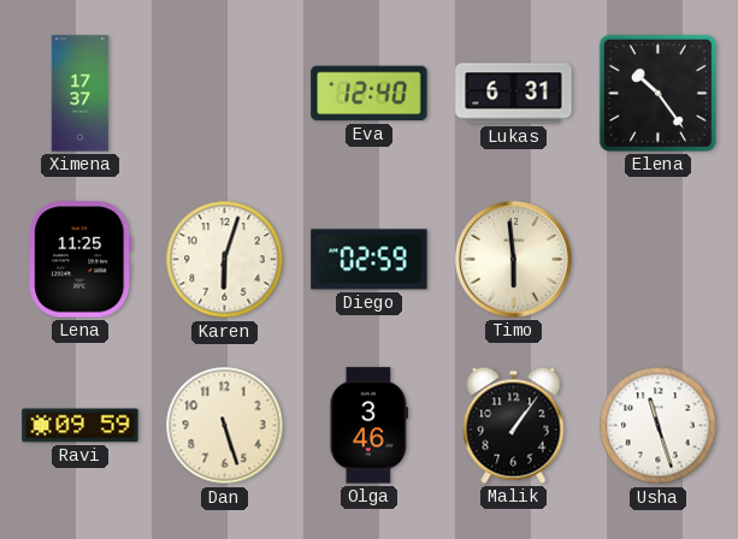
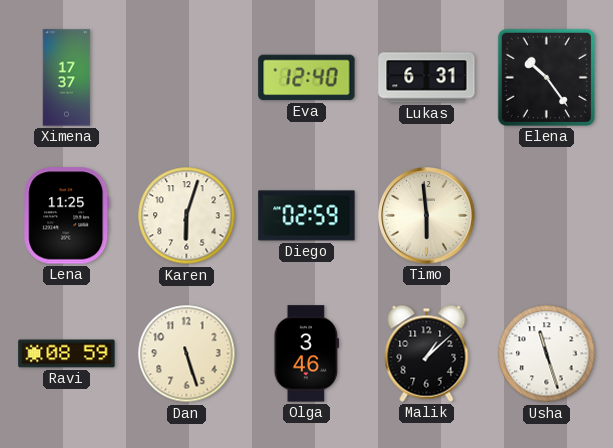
Ravi: 09:59 -> 08:59 (67, 354)
Malik: 1:06 -> 1:08 (427, 353)
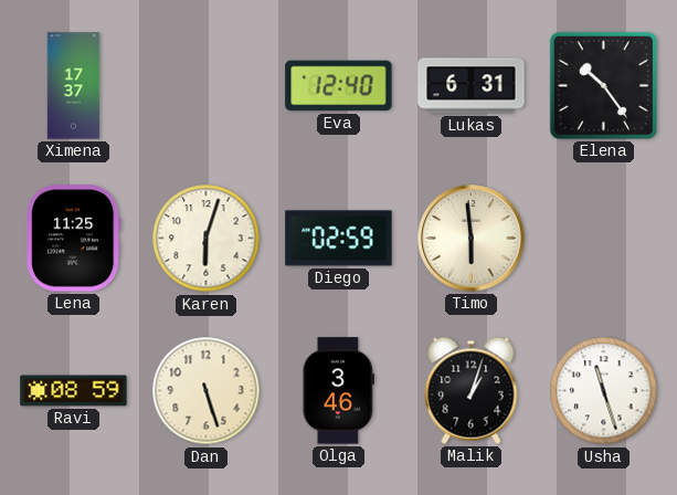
Malik: 1:08 -> 1:03 (472, 390)
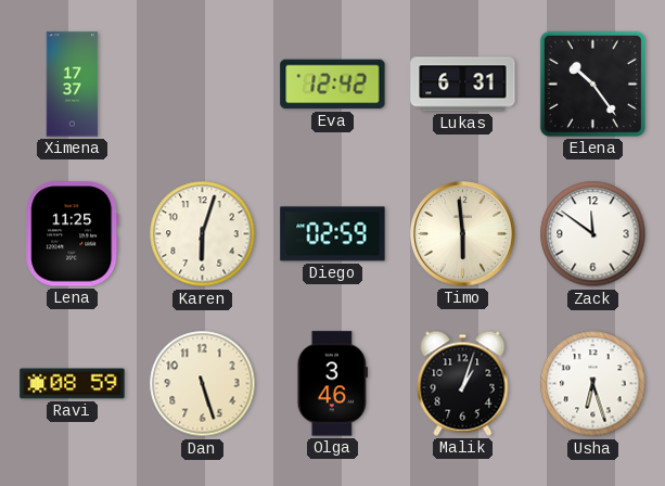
Eva: 12:40 -> 12:42 (333, 85)
Zack: none -> 11:51 (593, 234)
Usha: 11:27 -> 6:27 (593, 384)
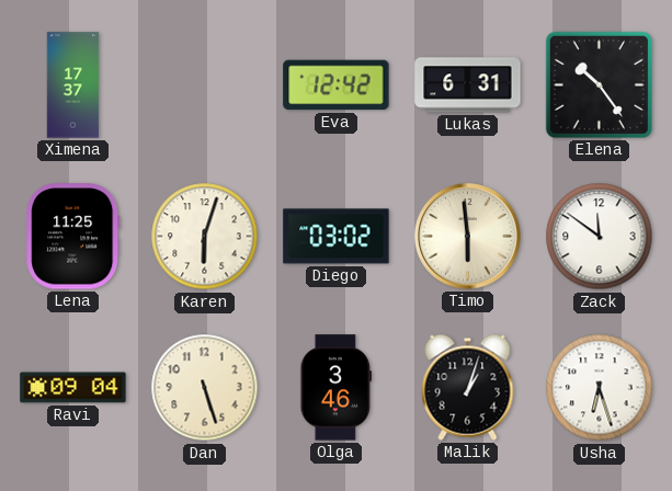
Diego: 02:59 -> 03:02 (337, 237)
Ravi: 08:59 -> 09:04 (73, 388)
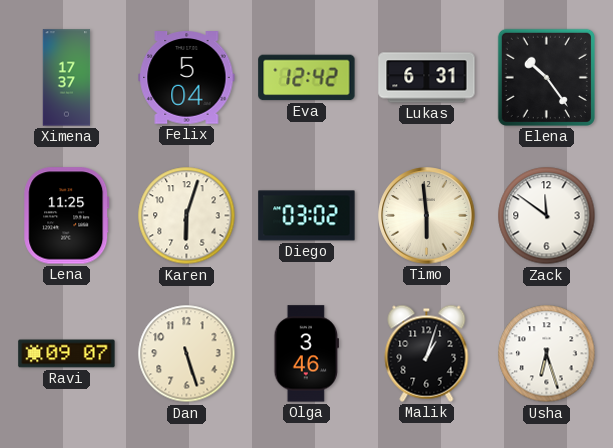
Felix: none -> 5:04 (187, 78)
Ravi: 09:04 -> 09:07 (67, 354)
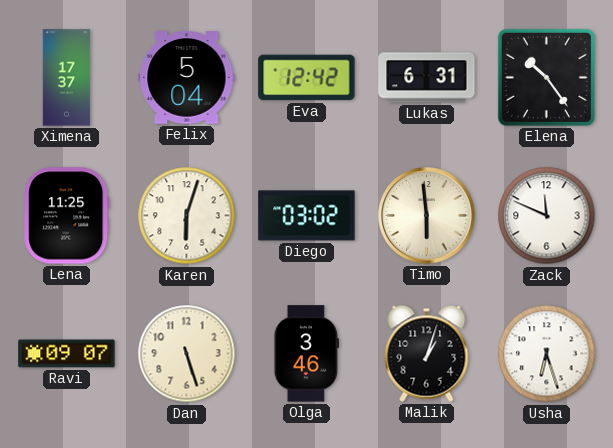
Zack: 11:51 -> 11:49 (547, 216)
